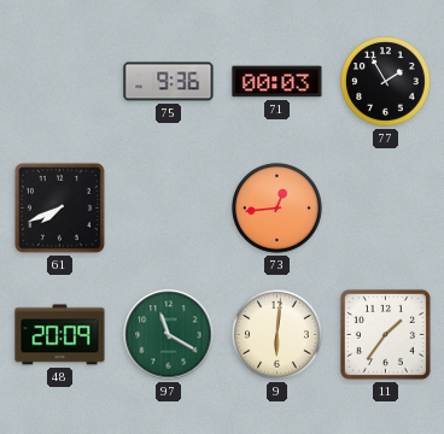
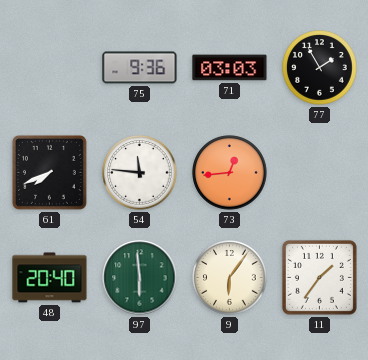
71: 00:03 -> 03:03 (230, 68)
54: none -> 11:46 (140, 173)
48: 20:09 -> 20:40 (50, 278)
97: 11:20 -> 5:59 (140, 278)
9: 6:01 -> 6:06 (230, 278)
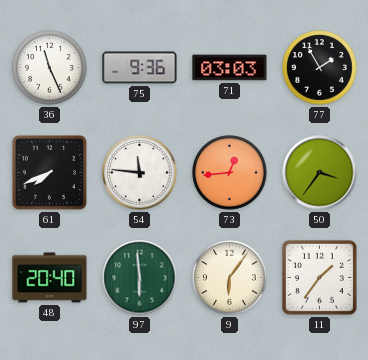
36: none -> 11:26 (50, 68)
50: none -> 3:36 (320, 173)
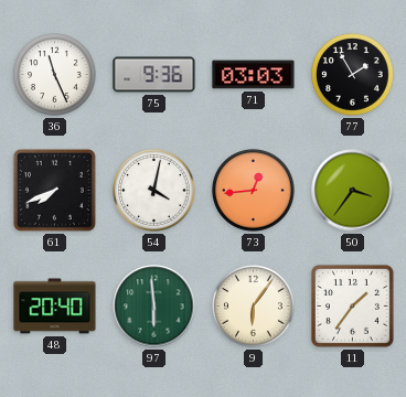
54: 11:46 -> 4:02 (154, 191)
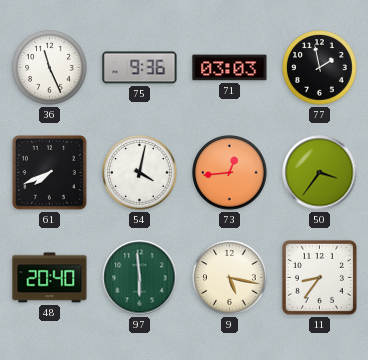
77: 1:55 -> 1:58 (320, 68)
9: 6:06 -> 5:17 (230, 278)
11: 1:36 -> 8:36 (319, 277)
